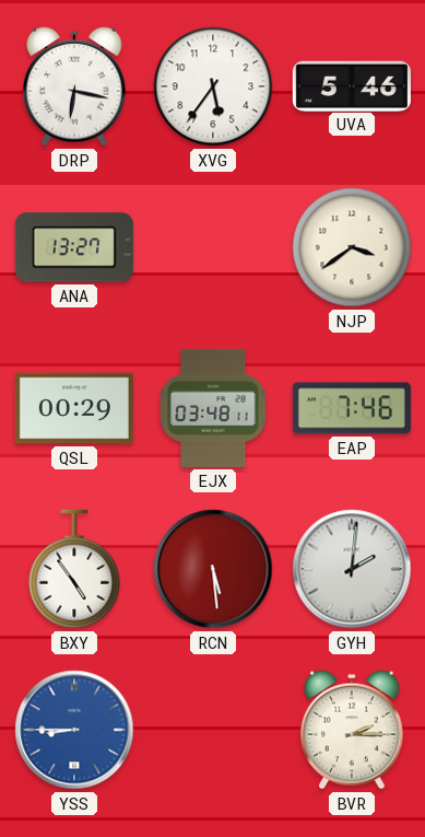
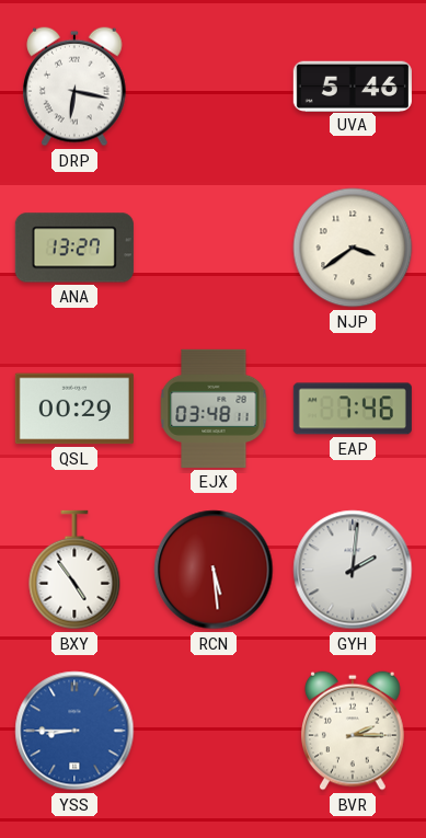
XVG: 5:36 -> none (213, 86)
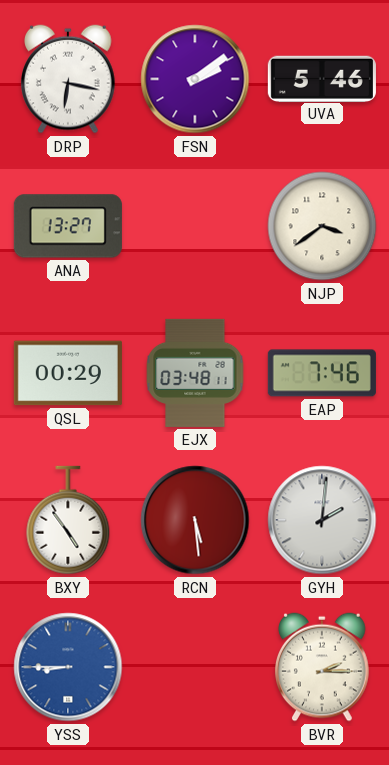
FSN: none -> 2:09 (195, 79)
